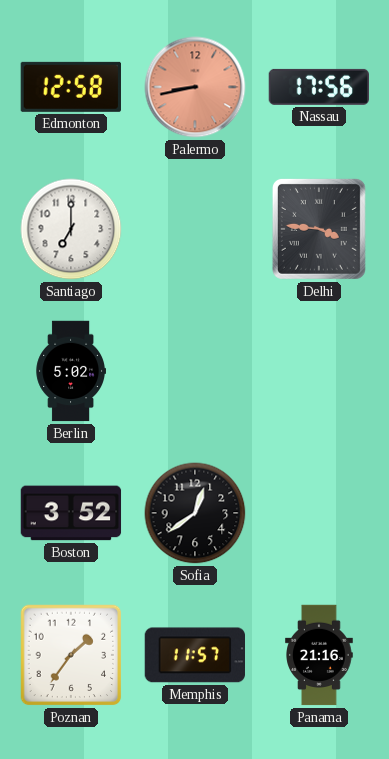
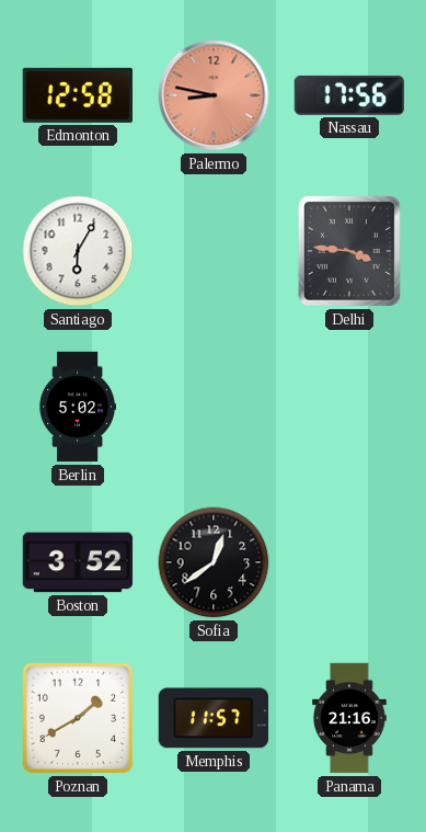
Palermo: 8:43 -> 8:47 (214, 95)
Santiago: 7:00 -> 6:05 (78, 251)
Poznan: 1:36 -> 1:40 (78, 718)
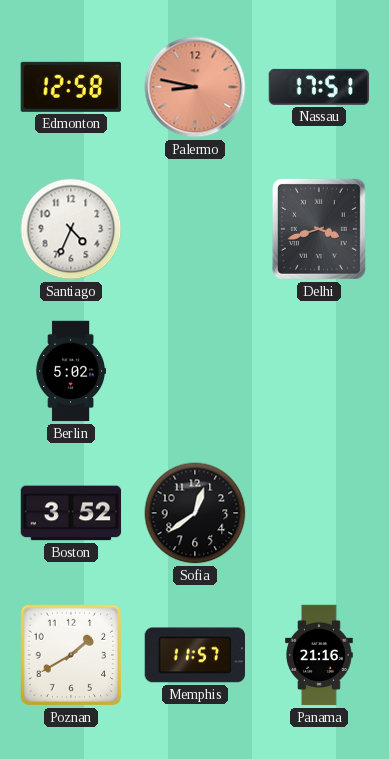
Nassau: 17:56 -> 17:51 (318, 87)
Santiago: 6:05 -> 4:34 (71, 229)
Delhi: 3:46 -> 3:42 (319, 229)
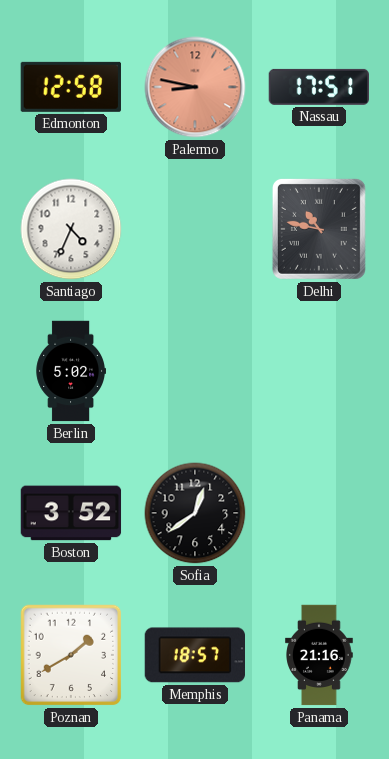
Delhi: 3:42 -> 10:47 (319, 229)
Memphis: 11:57 -> 18:57 (194, 655)
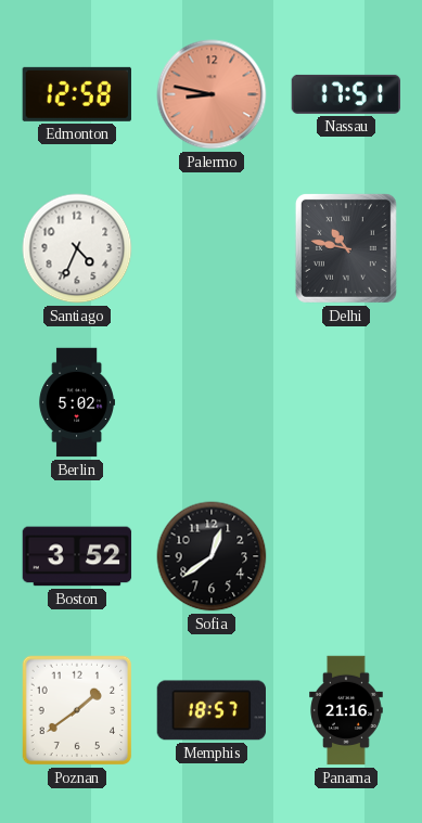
Poznan: 1:40 -> 1:39 (77, 710)
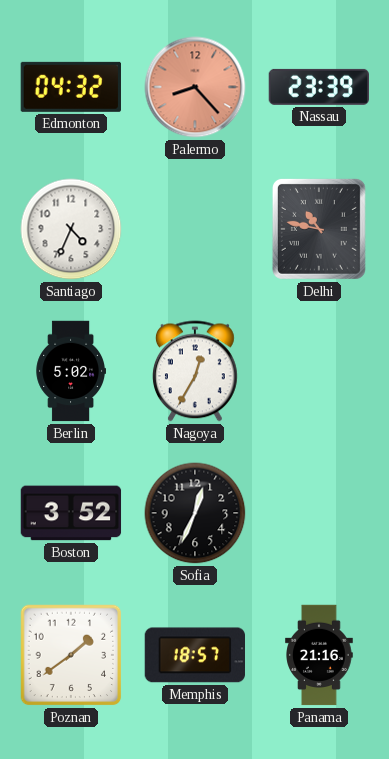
Edmonton: 12:58 -> 04:32 (71, 87)
Palermo: 8:47 -> 8:23 (195, 87)
Nassau: 17:51 -> 23:39 (318, 87)
Nagoya: none -> 12:35 (195, 371)
Sofia: 12:39 -> 12:34 (195, 513)
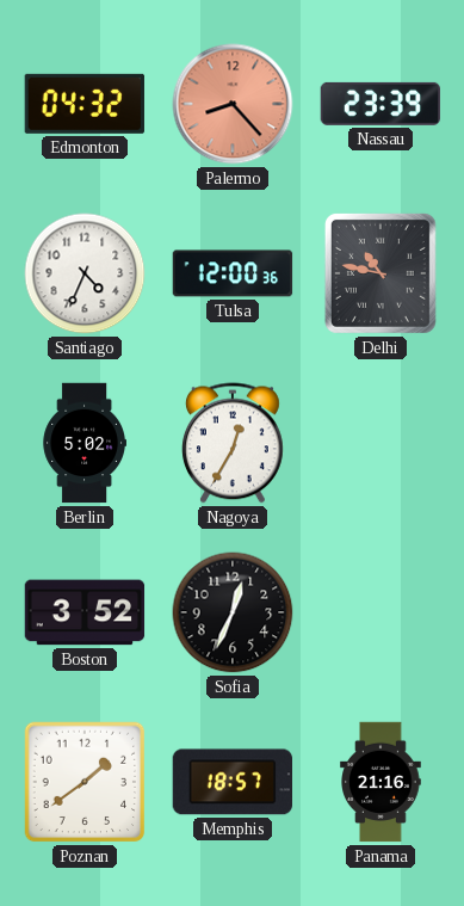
Tulsa: none -> 12:00 (233, 273)
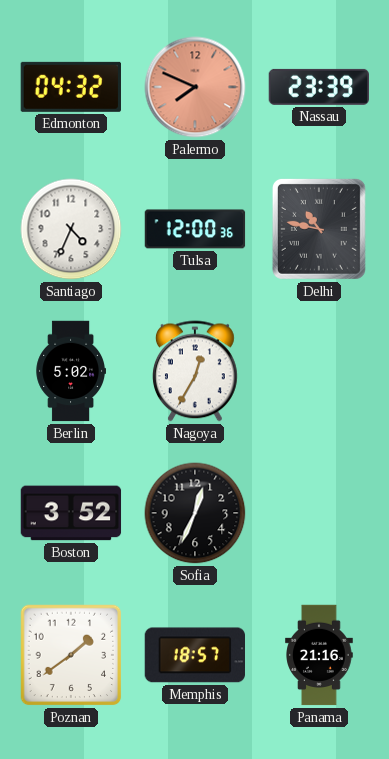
Palermo: 8:23 -> 7:49 (195, 87)
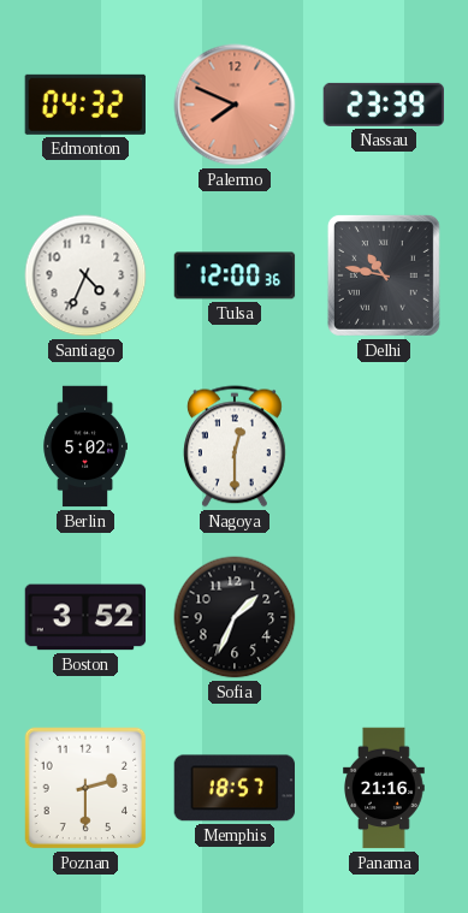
Nagoya: 12:35 -> 12:30 (235, 446)
Sofia: 12:34 -> 1:34 (235, 617)
Poznan: 1:39 -> 2:30 (85, 788)
